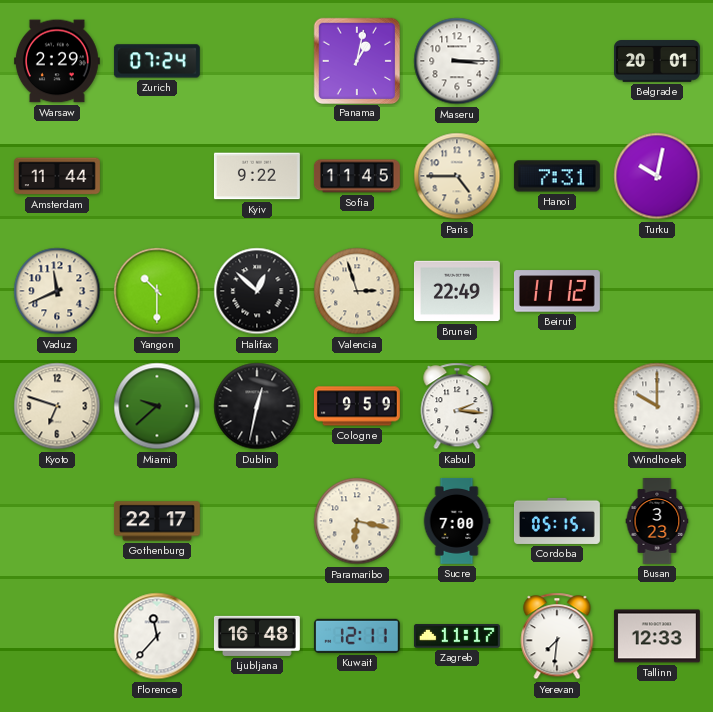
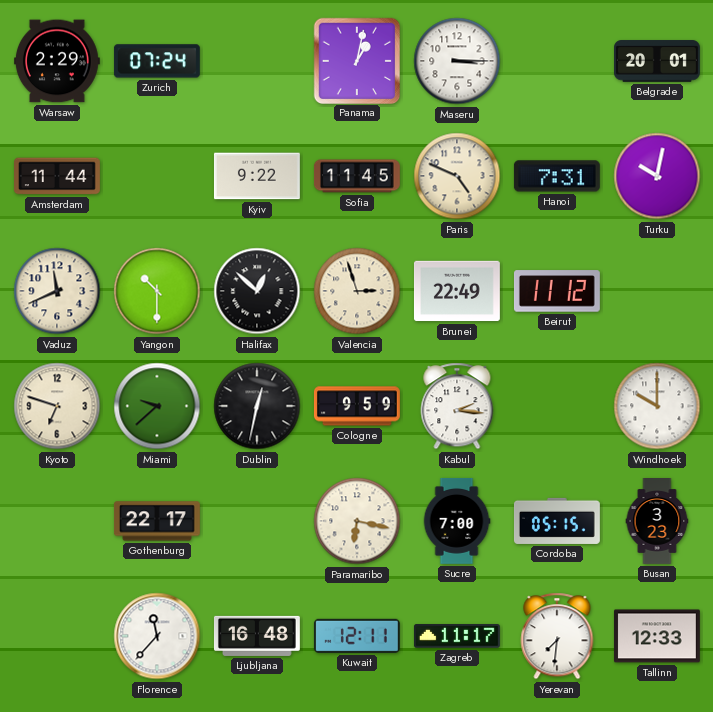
Paris: 4:45 -> 4:49 (457, 176)
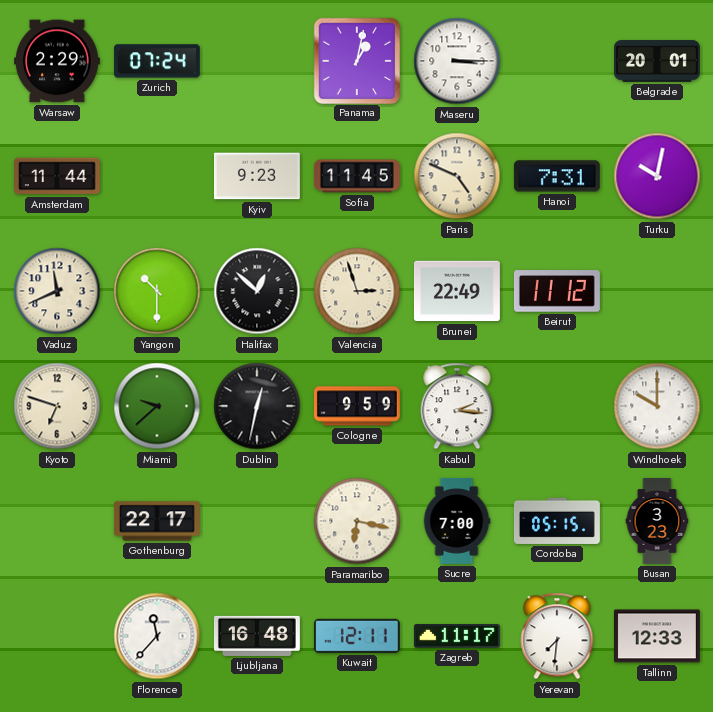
Kyiv: 9:22 -> 9:23 (257, 176)
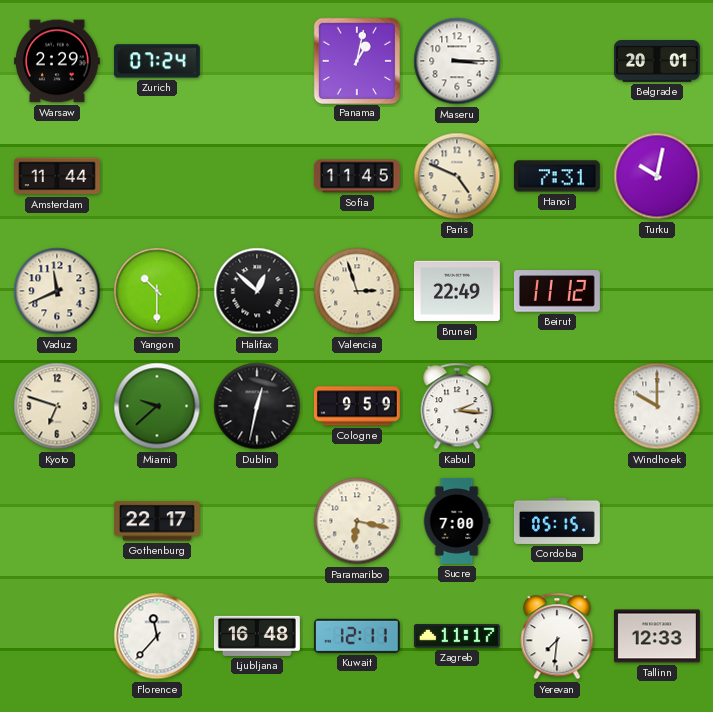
Kyiv: 9:23 -> none (257, 176)
Busan: 3:23 -> none (657, 522)
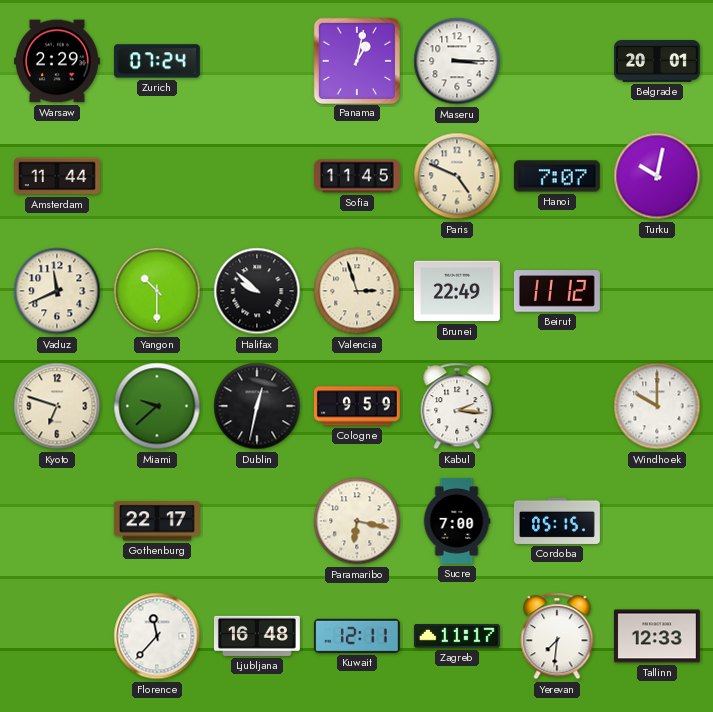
Hanoi: 7:31 -> 7:07 (557, 176)
Halifax: 12:52 -> 9:52 (257, 291)
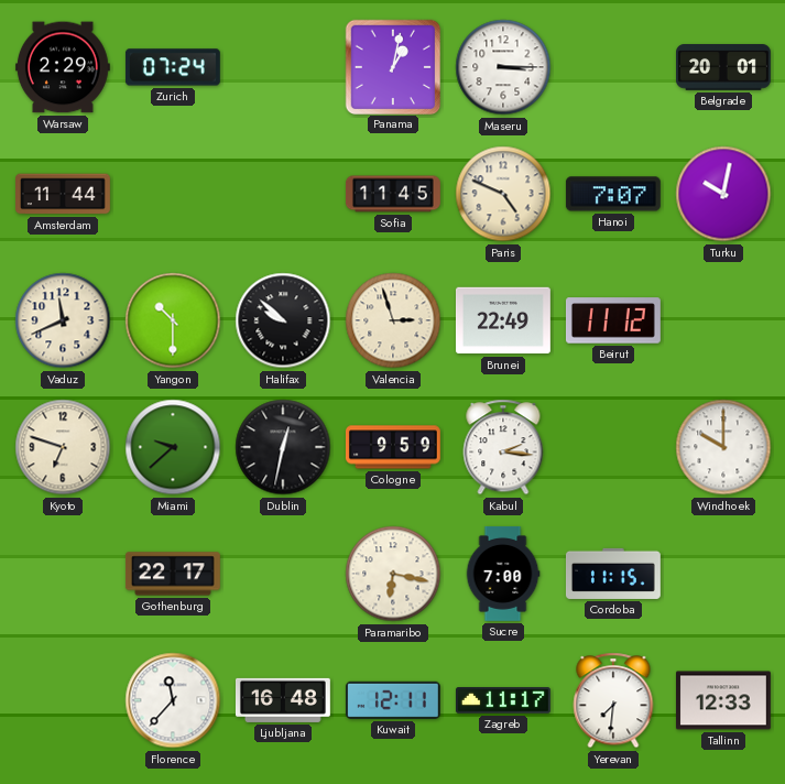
Cordoba: 05:15 -> 11:15 (613, 574)
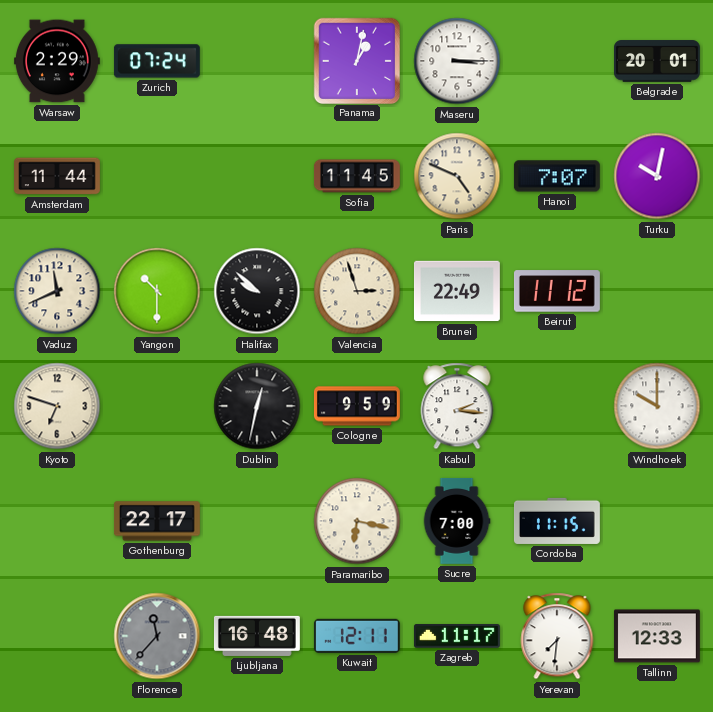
Miami: 9:38 -> none (173, 447)
Florence dial: white -> grey (157, 636)
